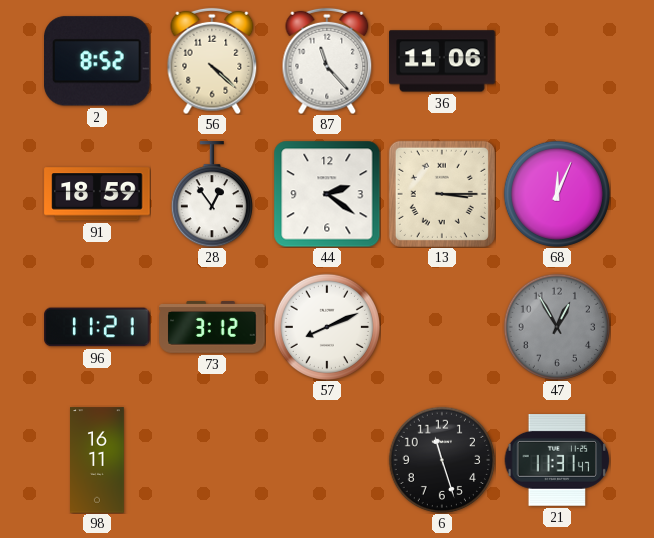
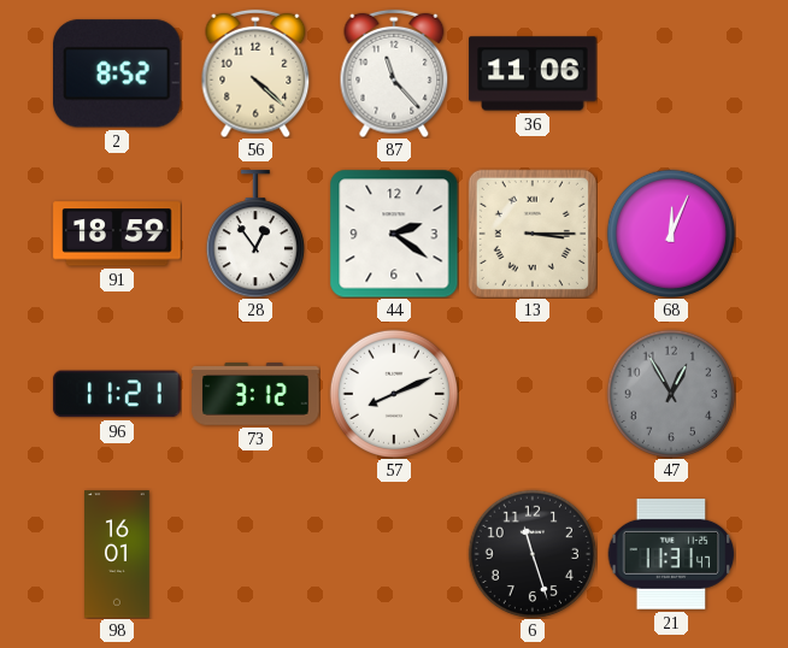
98: 16:11 -> 16:01 (118, 554)
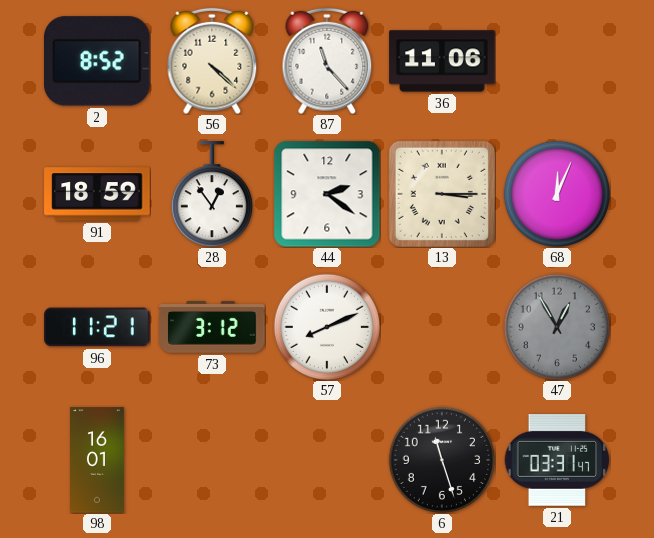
21: 11:31 -> 03:31 (557, 461)
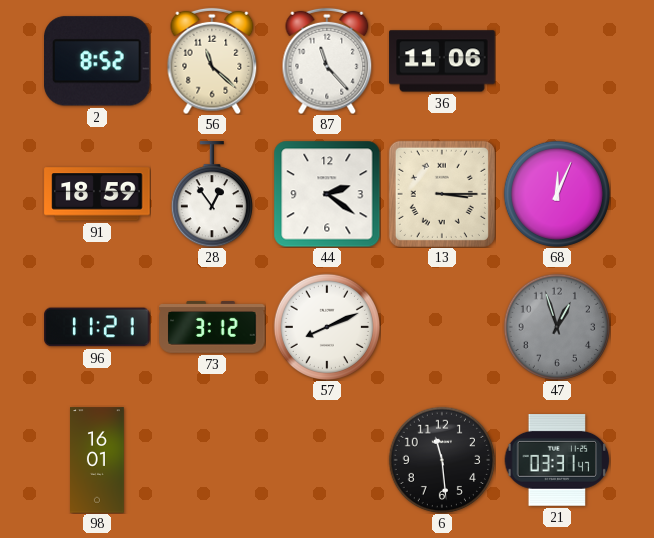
56: 4:22 -> 11:22 (212, 61)
47: 12:55 -> 12:57 (556, 326)
6: 11:27 -> 11:29 (441, 459)
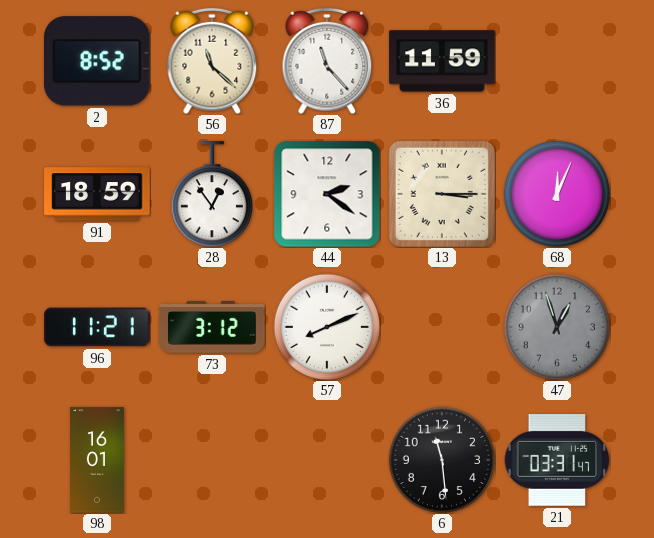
36: 11:06 -> 11:59 (442, 61)
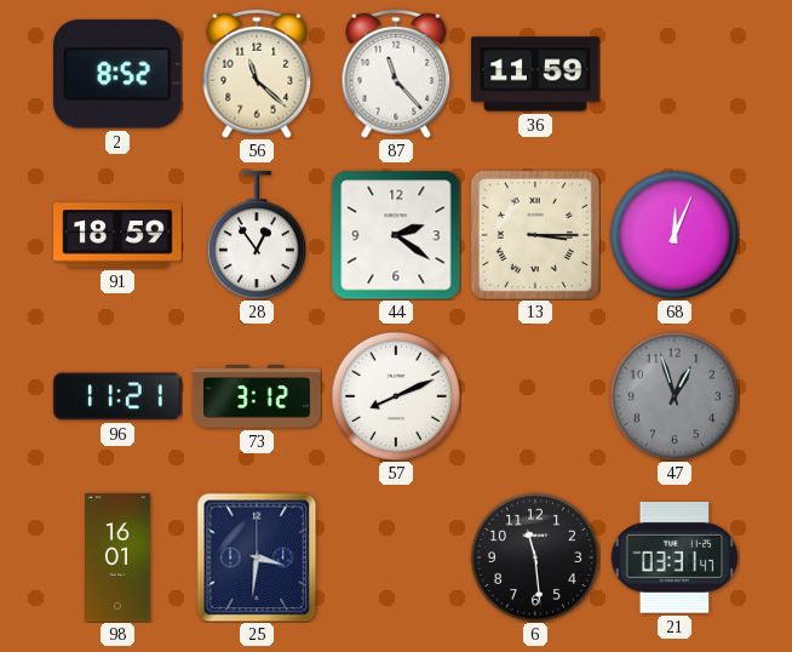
25: none -> 3:31 (257, 557)
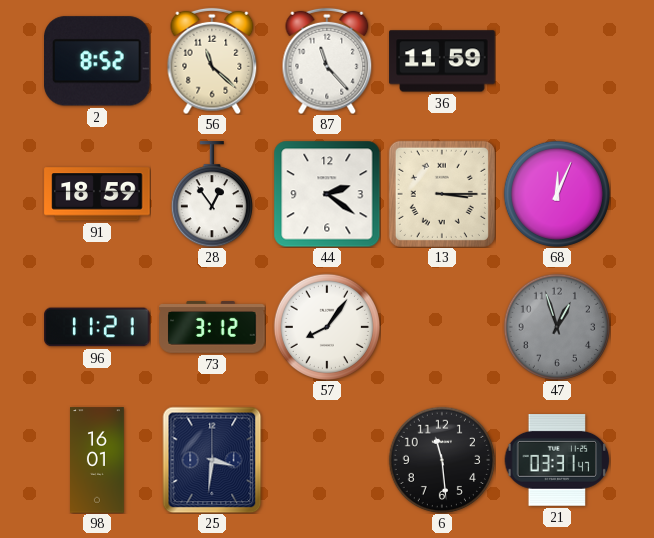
57: 8:11 -> 8:06 (326, 326)
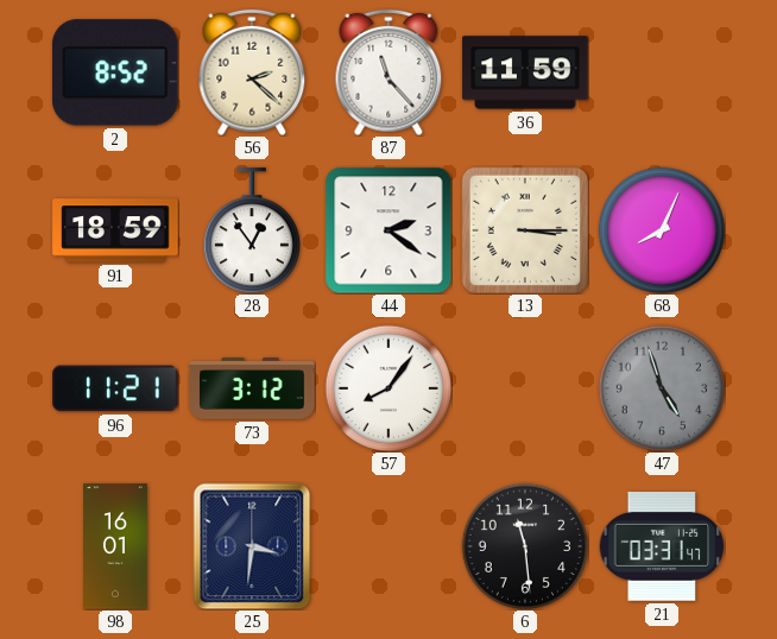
56: 11:22 -> 2:22 (252, 72)
68: 12:04 -> 8:04 (661, 229)
47: 12:57 -> 4:57 (661, 387)
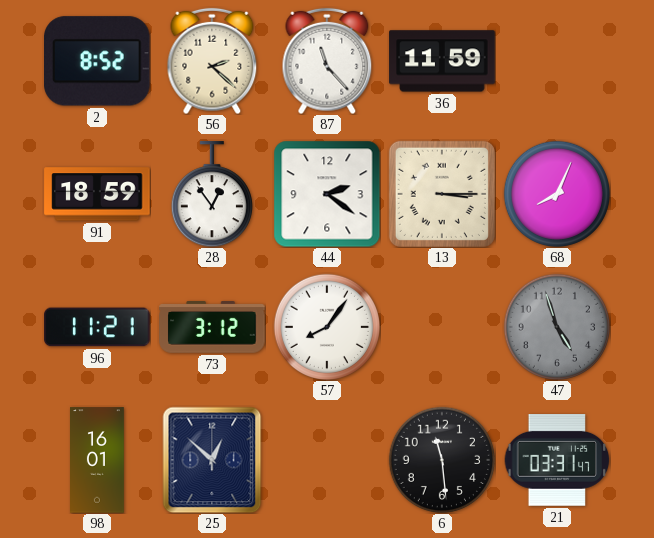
25: 3:31 -> 12:52 (212, 460)
